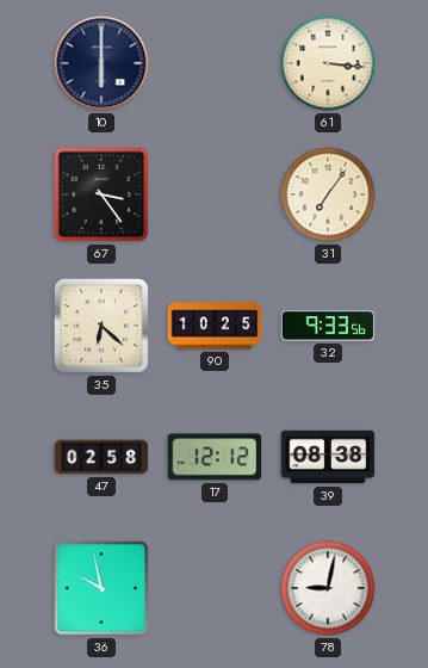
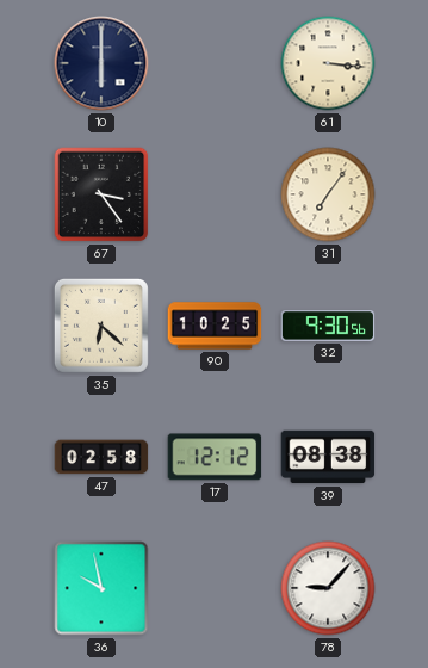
32: 9:33 -> 9:30 (328, 326)
78: 9:02 -> 9:07 (328, 588)
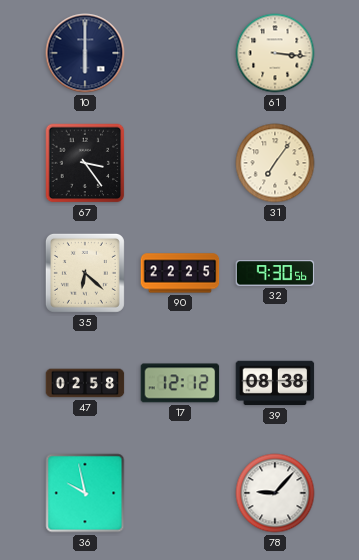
90: 10:25 -> 22:25 (180, 273)
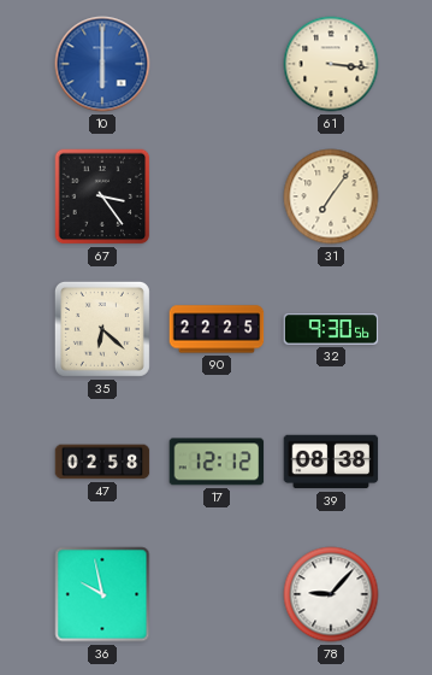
10 dial: navy -> blue (102, 64)
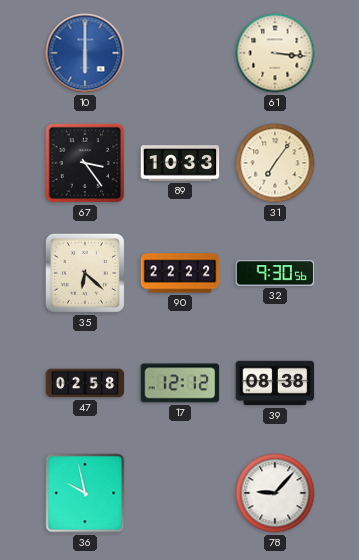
89: none -> 10:33 (180, 163)
90: 22:25 -> 22:22 (180, 273)
